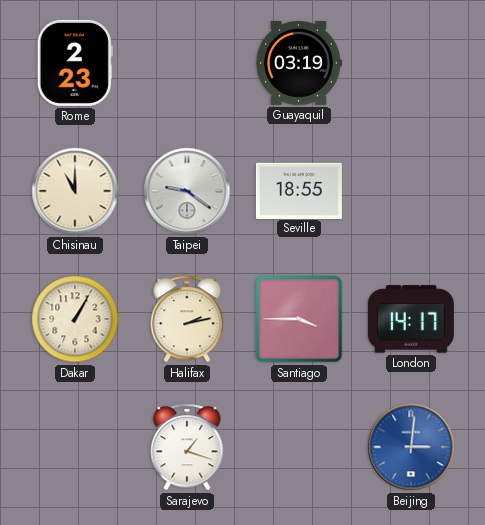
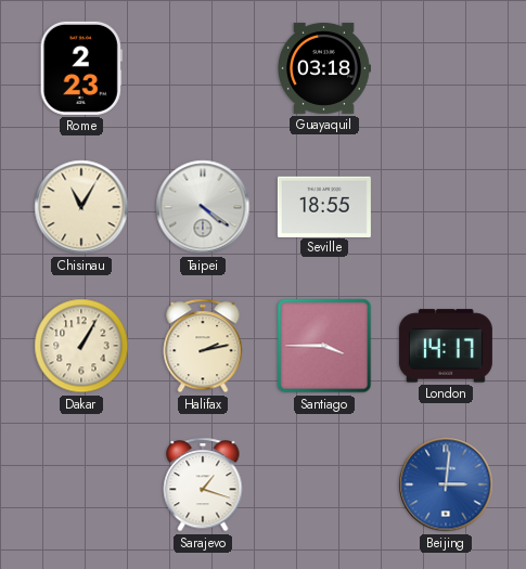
Guayaquil: 03:19 -> 03:18 (324, 68)
Chisinau: 11:00 -> 11:05 (81, 207)
Taipei: 9:21 -> 4:21 (203, 207)
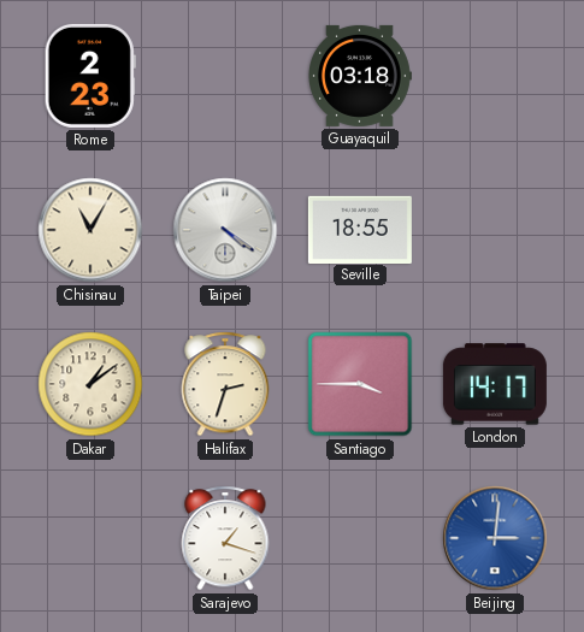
Dakar: 1:05 -> 1:09 (90, 384)
Halifax: 2:13 -> 2:33 (225, 384)
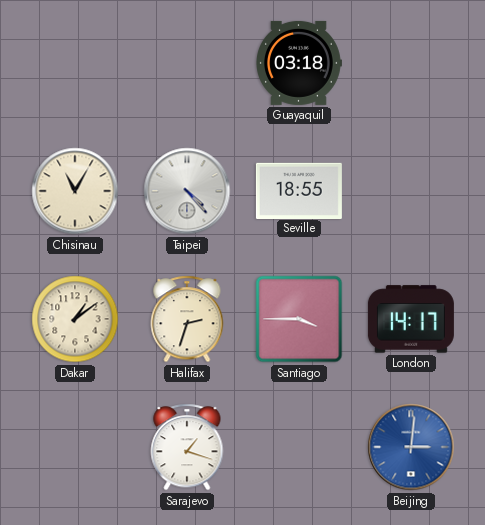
Rome: 2:23 -> none (90, 76)
Taipei: 4:21 -> 4:23 (187, 191)
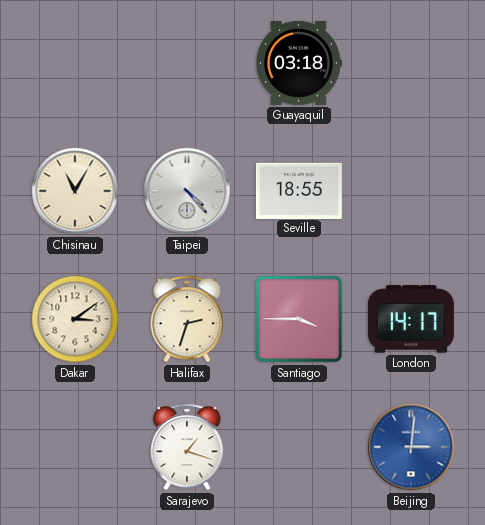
Dakar: 1:09 -> 3:09 (75, 319)
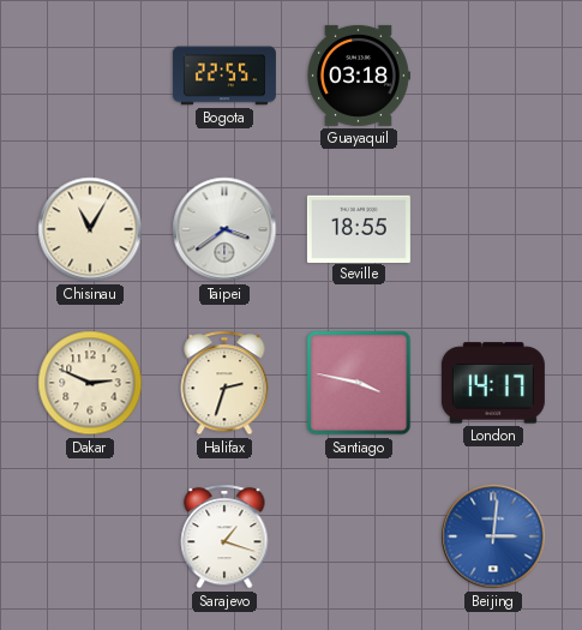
Bogota: none -> 22:55 (224, 76)
Taipei: 4:23 -> 3:39 (224, 229)
Dakar: 3:09 -> 2:49 (90, 383)
Santiago: 3:45 -> 3:47 (359, 383)
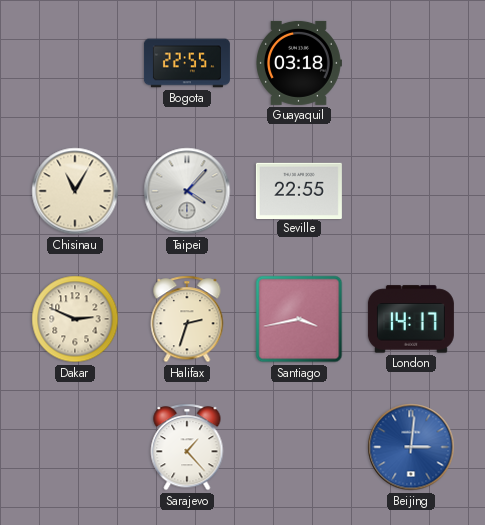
Taipei: 3:39 -> 4:07 (187, 191)
Seville: 18:55 -> 22:55 (299, 190)
Santiago: 3:47 -> 3:43 (299, 319)
Sarajevo: 1:18 -> 1:23 (187, 447)
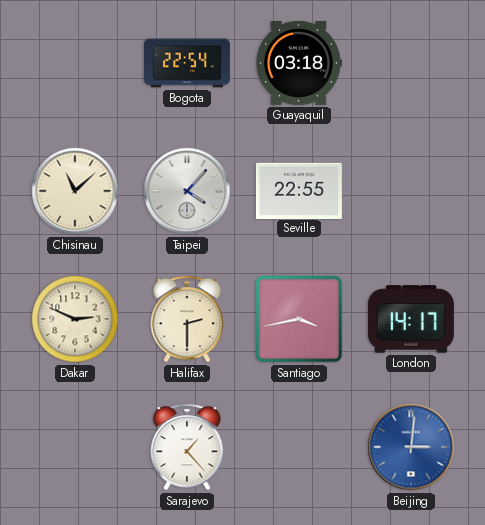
Bogota: 22:55 -> 22:54 (187, 63)
Chisinau: 11:05 -> 11:08 (75, 191)
Halifax: 2:33 -> 2:30 (187, 319)
